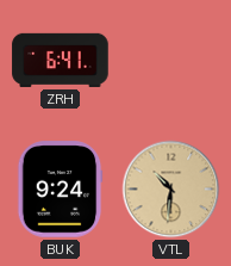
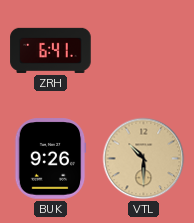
BUK: 9:24 -> 9:26 (50, 159)
VTL: 10:31 -> 10:30 (144, 159)
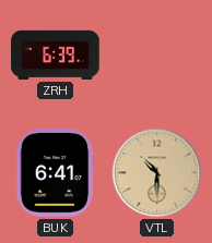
ZRH: 6:41 -> 6:39 (56, 54)
BUK: 9:26 -> 6:41 (55, 173)
